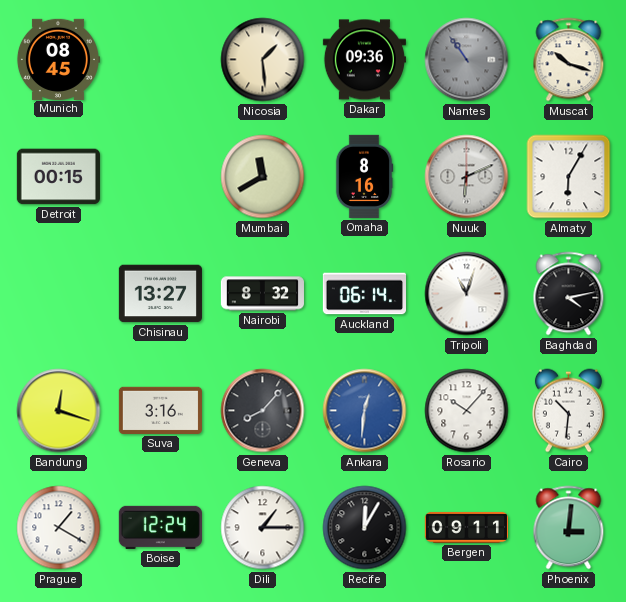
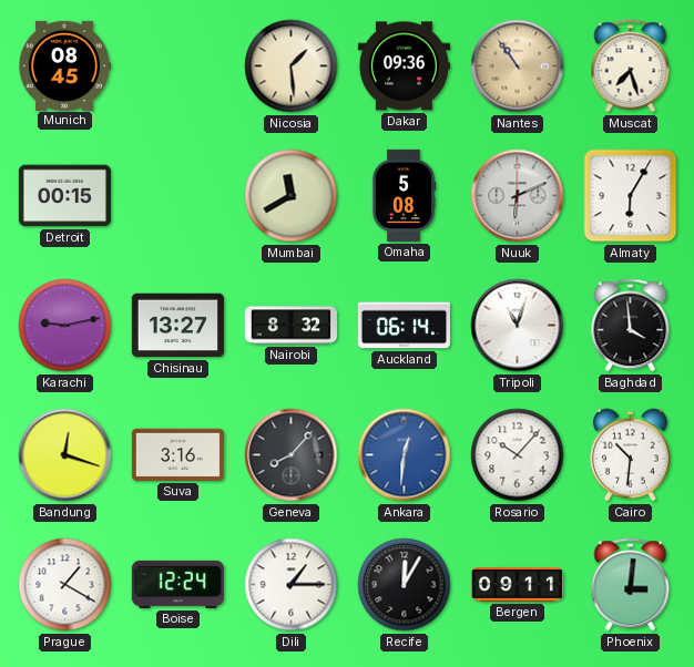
Nantes dial: grey -> champagne (518, 66)
Muscat: 10:18 -> 7:27 (631, 66)
Omaha: 8:16 -> 5:08 (404, 195)
Karachi: none -> 9:13 (65, 326)
Baghdad: 4:13 -> 3:59 (631, 326)
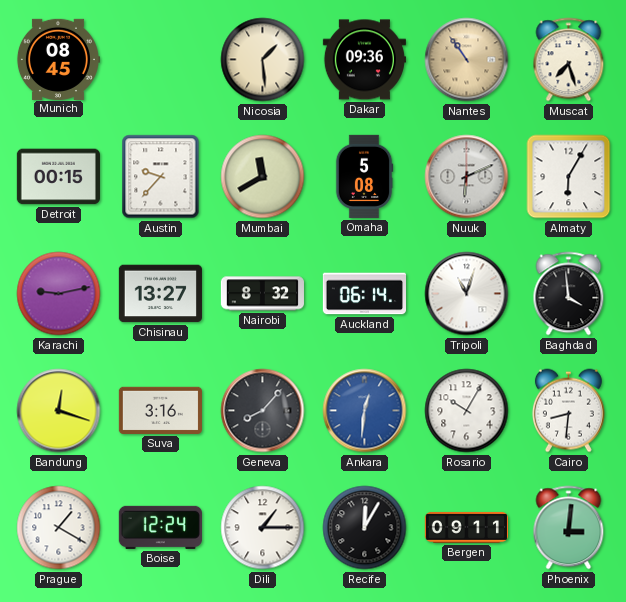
Austin: none -> 9:37 (161, 177)
Rosario: 10:07 -> 10:05 (467, 411)
Cairo: 10:31 -> 8:31 (568, 411)
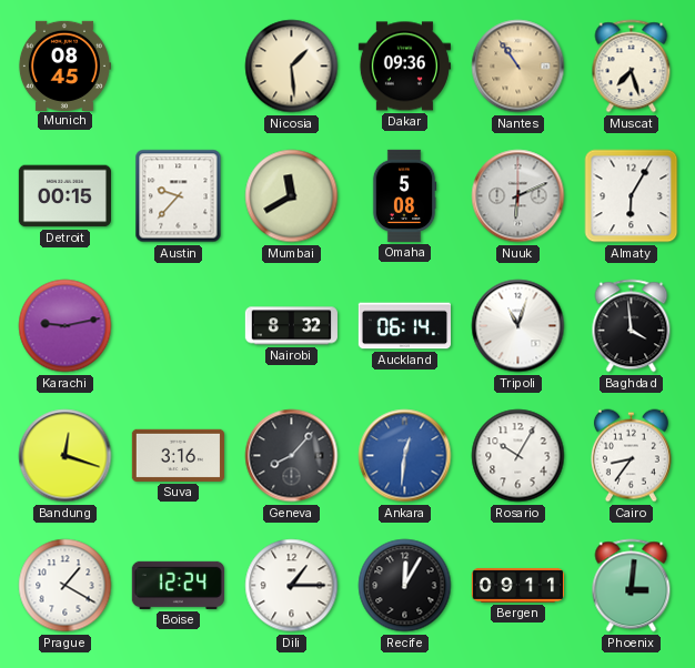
Chisinau: 13:27 -> none (160, 294)
Cairo: 8:31 -> 8:36 (631, 456)
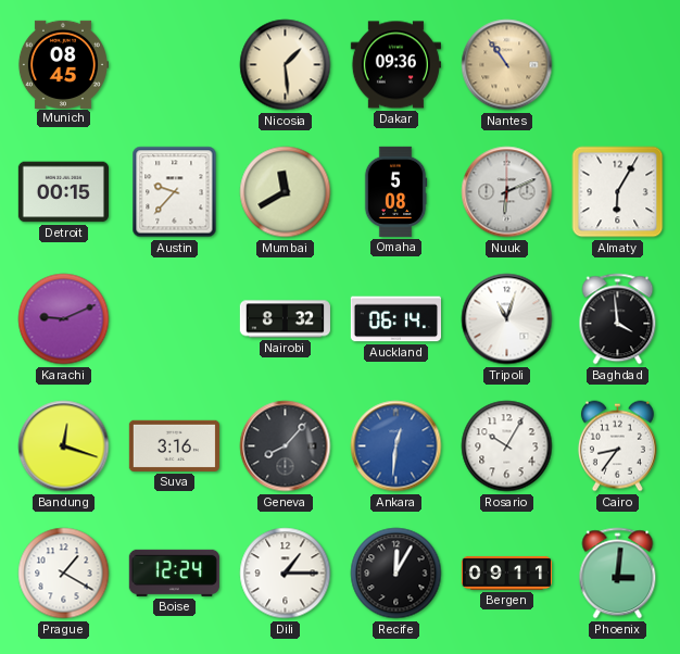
Muscat: 7:27 -> none (632, 67)
Karachi: 9:13 -> 9:11 (64, 319)
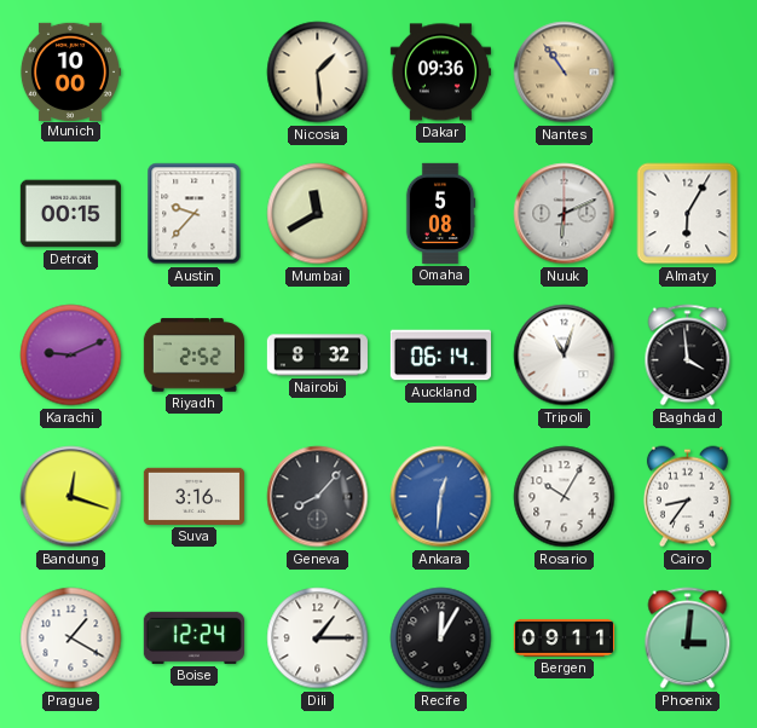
Munich: 08:45 -> 10:00 (70, 71)
Riyadh: none -> 2:52 (193, 356)
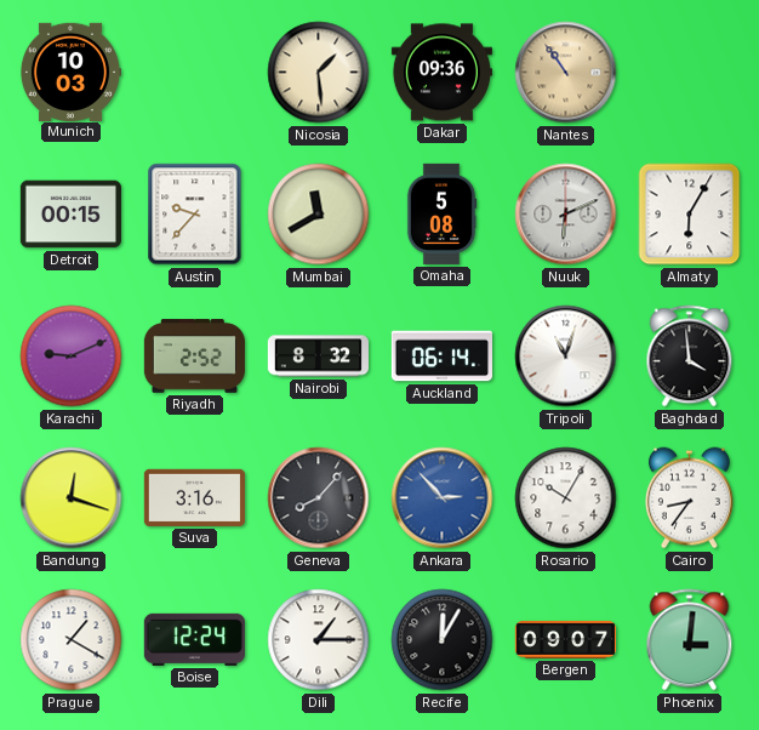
Munich: 10:00 -> 10:03 (70, 72)
Ankara: 12:31 -> 2:53 (443, 498)
Bergen: 09:11 -> 09:07 (565, 639)
